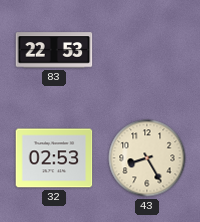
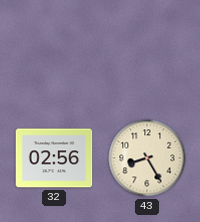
83: 22:53 -> none (54, 50)
32: 02:53 -> 02:56 (54, 158)
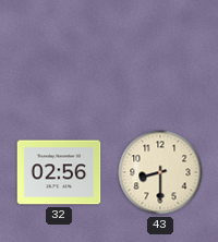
43: 8:25 -> 8:30 (160, 172)
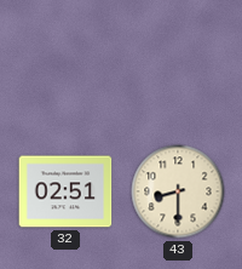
32: 02:56 -> 02:51 (65, 191)
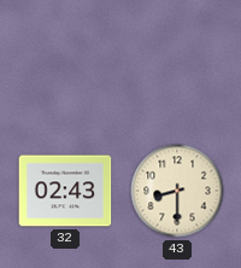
32: 02:51 -> 02:43 (65, 191)
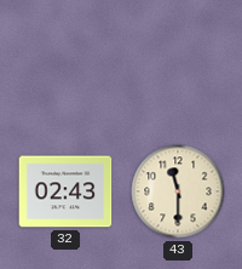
43: 8:30 -> 11:30 (178, 191)
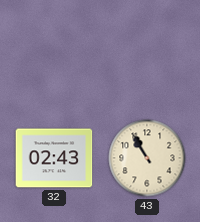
43: 11:30 -> 10:55 (147, 158)
